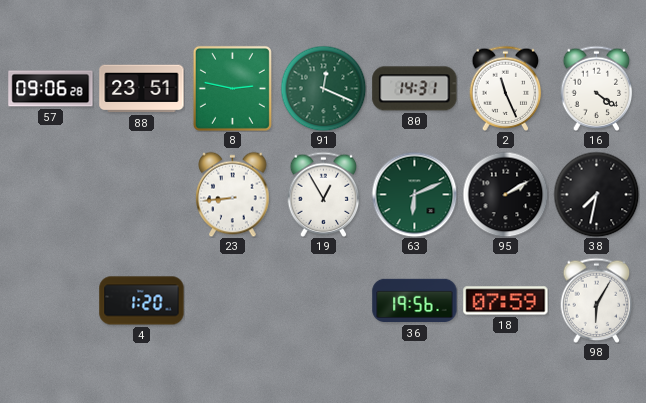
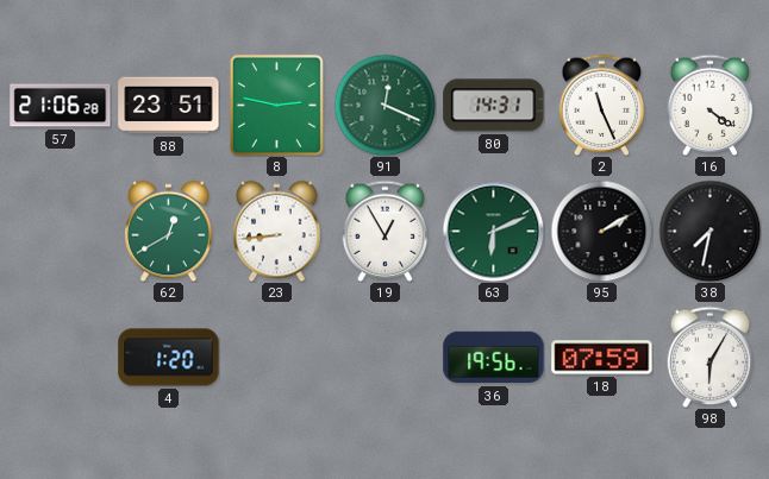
57: 09:06 -> 21:06 (61, 106)
62: none -> 12:40 (169, 231)
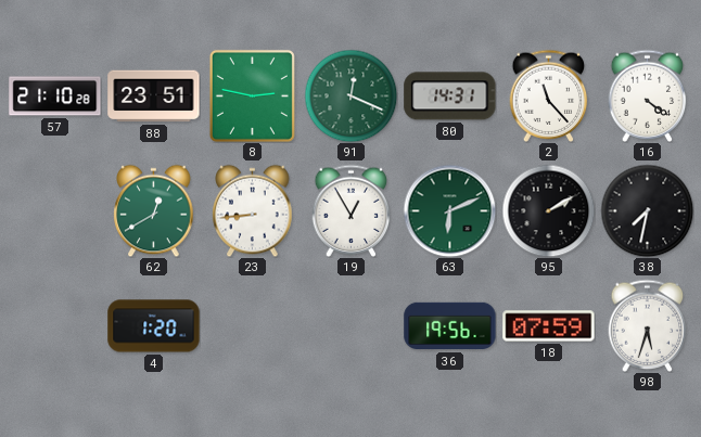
57: 21:06 -> 21:10 (55, 97)
2: 11:26 -> 11:23 (549, 95)
98: 6:05 -> 5:33 (648, 325)
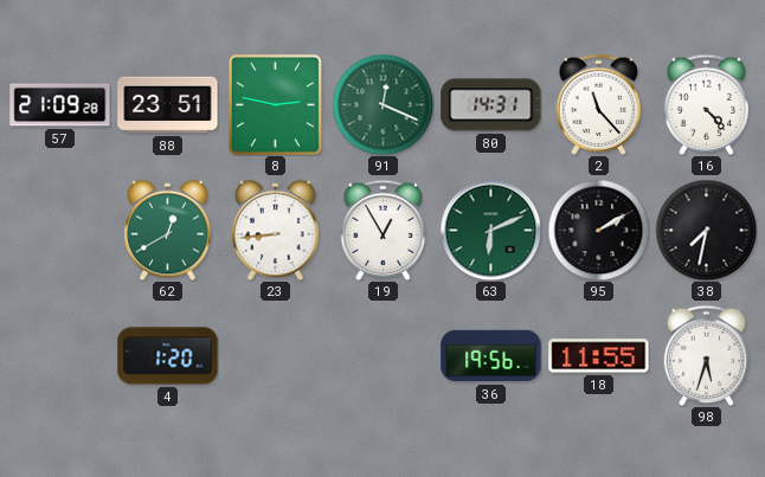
57: 21:10 -> 21:09 (60, 105)
16: 4:21 -> 4:23 (707, 104)
18: 07:59 -> 11:55 (599, 356)
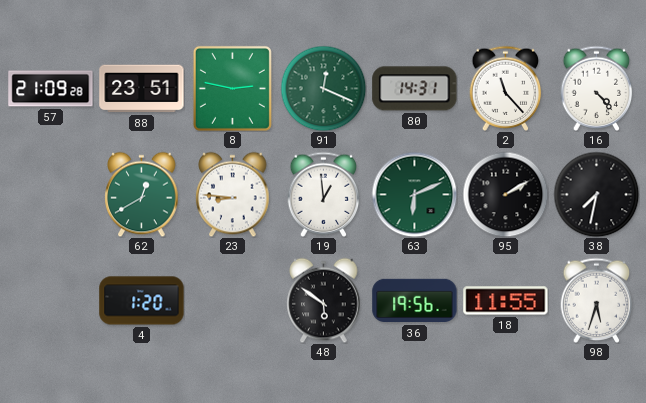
23: 8:44 -> 8:46 (233, 194)
19: 12:55 -> 12:59 (324, 194)
48: none -> 5:51 (324, 300)
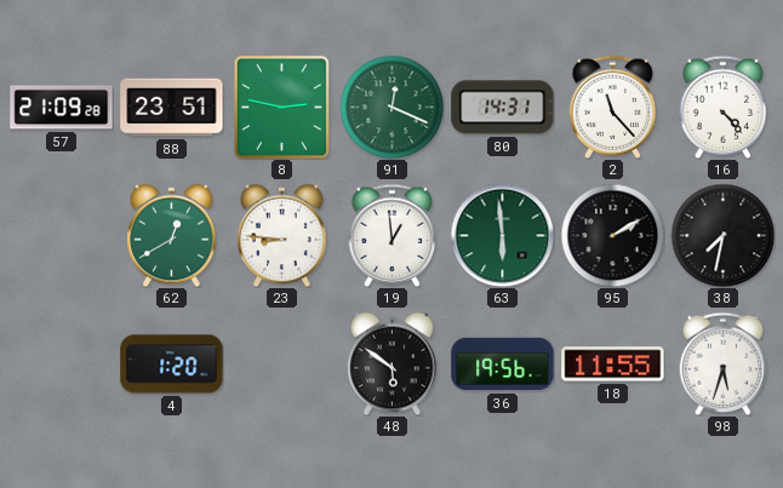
63: 6:11 -> 5:59 (502, 235)
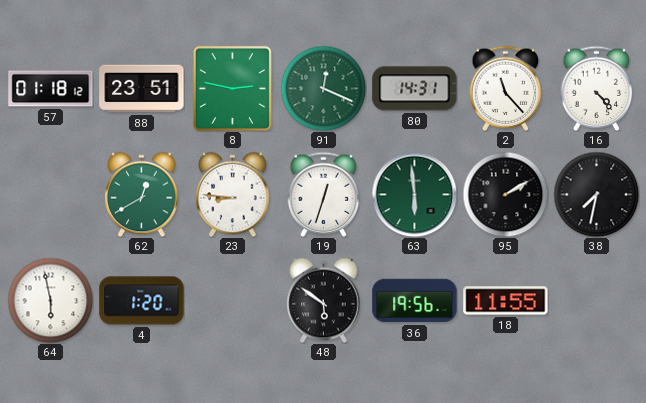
57: 21:09 -> 01:18 (51, 89)
19: 12:59 -> 12:33 (324, 194)
64: none -> 5:58 (50, 300)
98: 5:33 -> none (724, 363)
